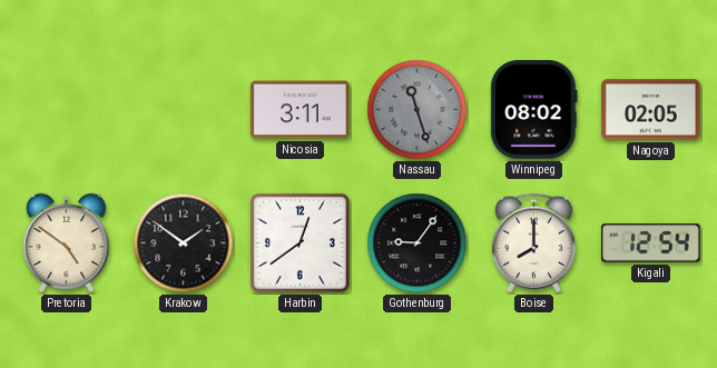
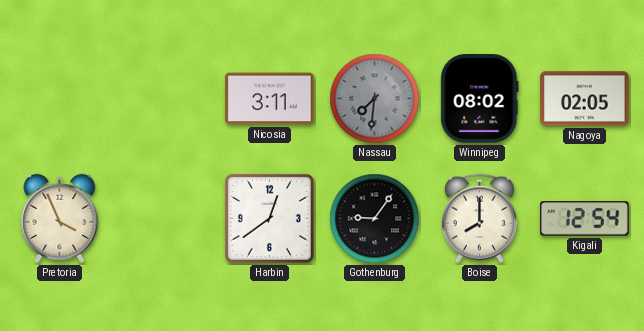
Nassau: 11:27 -> 7:31 (375, 99)
Pretoria: 4:51 -> 3:56 (60, 218)
Krakow: 1:51 -> none (184, 243)
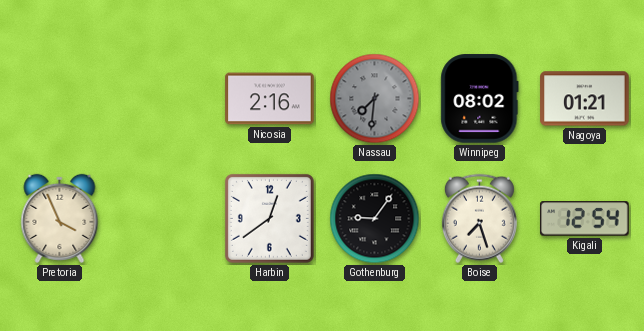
Nicosia: 3:11 -> 2:16 (270, 99)
Nagoya: 02:05 -> 01:21 (585, 99)
Boise: 8:00 -> 7:27 (479, 219)
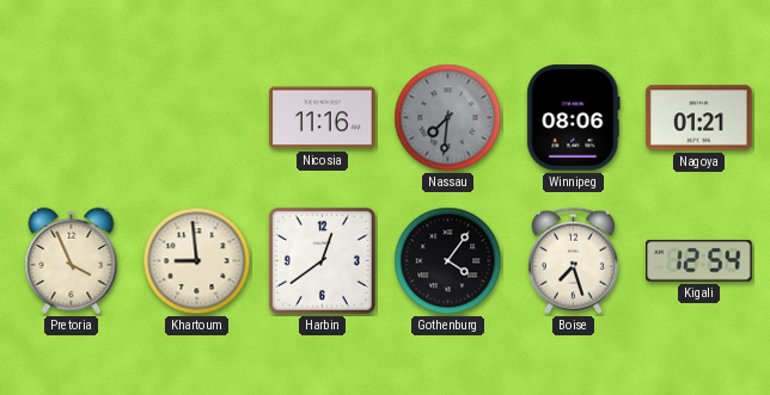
Nicosia: 2:16 -> 11:16 (323, 118)
Winnipeg: 08:02 -> 08:06 (574, 118)
Khartoum: none -> 8:59 (197, 261)
Gothenburg: 9:06 -> 4:06 (448, 261)
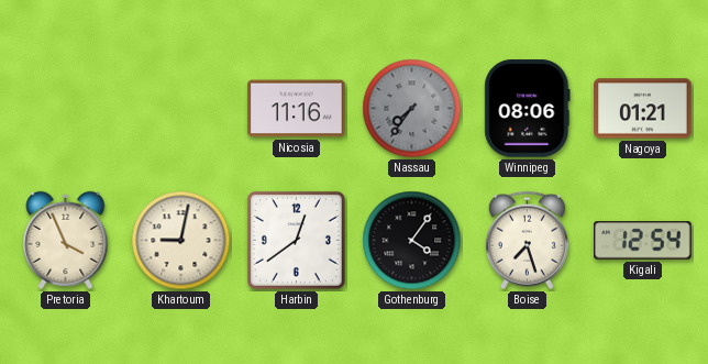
Nassau: 7:31 -> 7:36 (412, 109)
Khartoum: 8:59 -> 9:02 (181, 241)
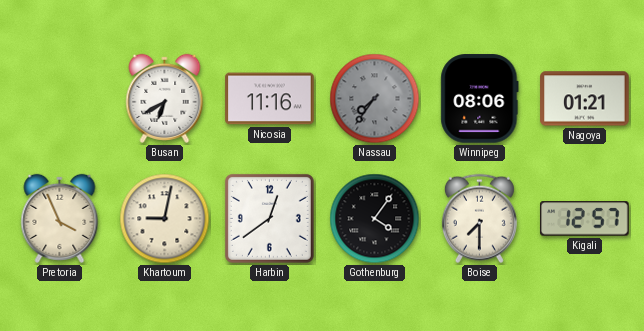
Busan: none -> 6:40 (165, 98)
Boise: 7:27 -> 7:30 (479, 219)
Kigali: 12:54 -> 12:57 (585, 219)
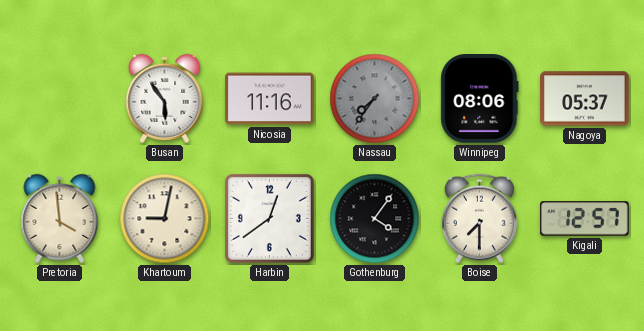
Busan: 6:40 -> 5:54 (165, 98)
Nagoya: 01:21 -> 05:37 (585, 99)
Pretoria: 3:56 -> 3:59 (60, 218)
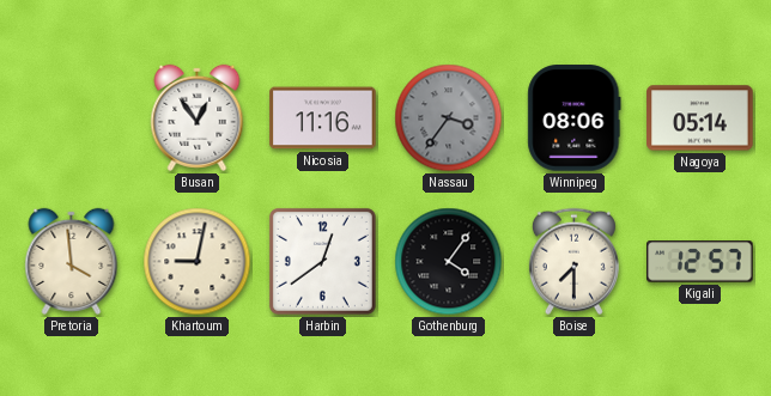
Busan: 5:54 -> 12:54 (198, 117)
Nassau: 7:36 -> 3:36 (449, 118)
Nagoya: 05:37 -> 05:14 (700, 118)
